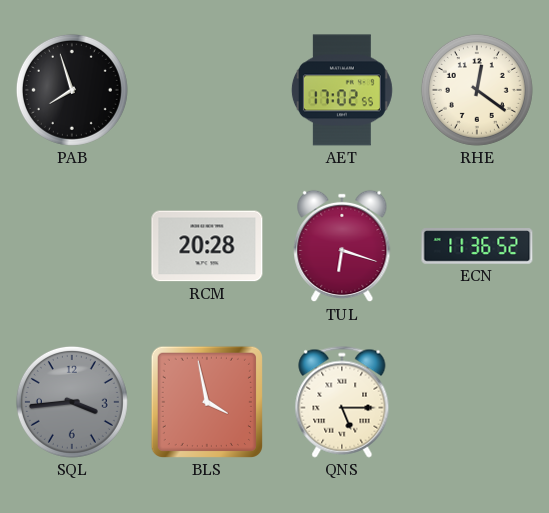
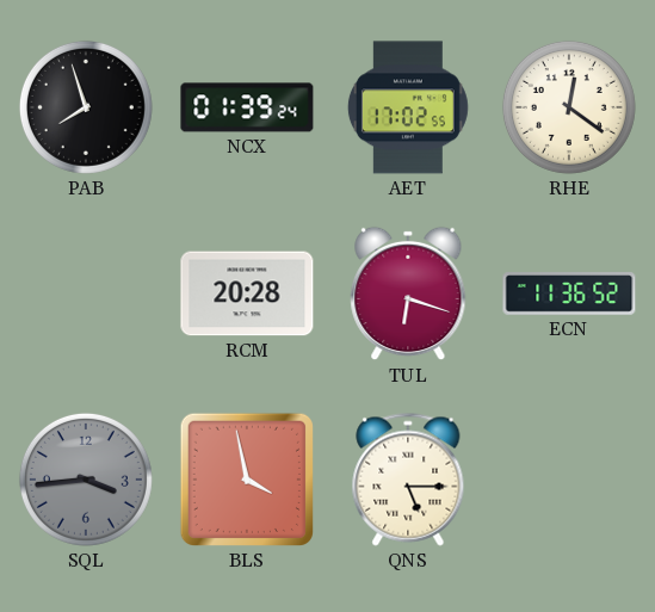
NCX: none -> 01:39 (247, 107)
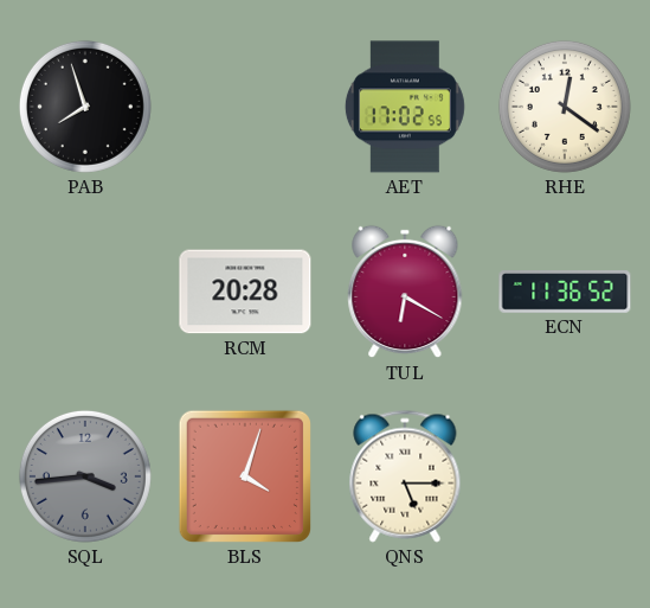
NCX: 01:39 -> none (247, 107)
TUL: 6:18 -> 6:20 (405, 292)
BLS: 3:58 -> 4:03 (245, 476)
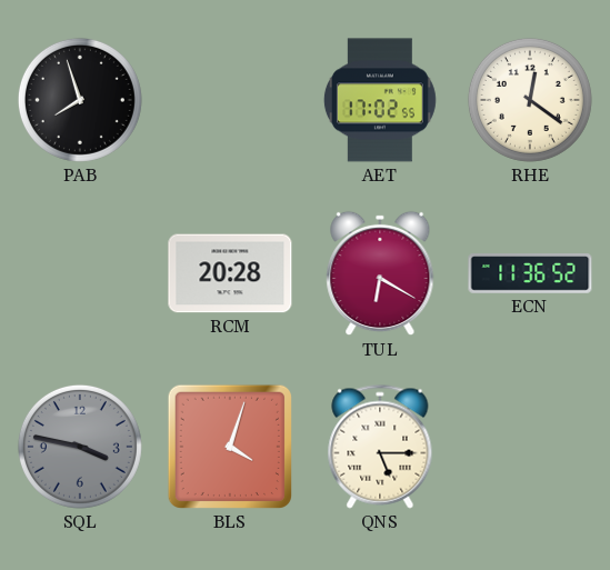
SQL: 3:44 -> 3:47 (80, 447)
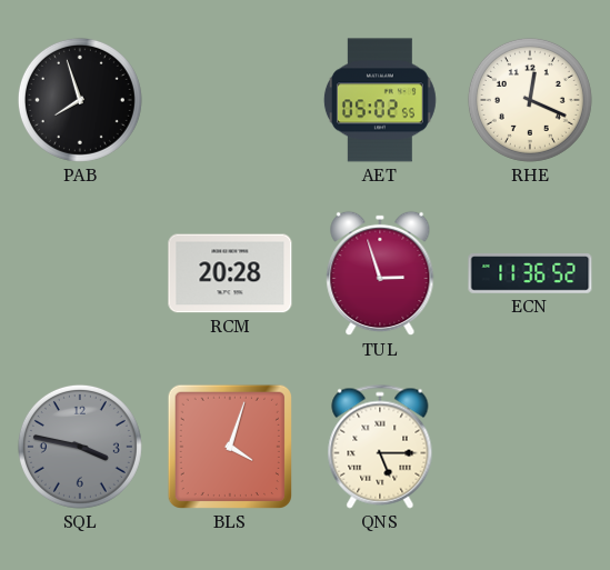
AET: 17:02 -> 05:02 (380, 100)
RHE: 12:21 -> 12:19 (530, 100)
TUL: 6:20 -> 2:57 (380, 273)
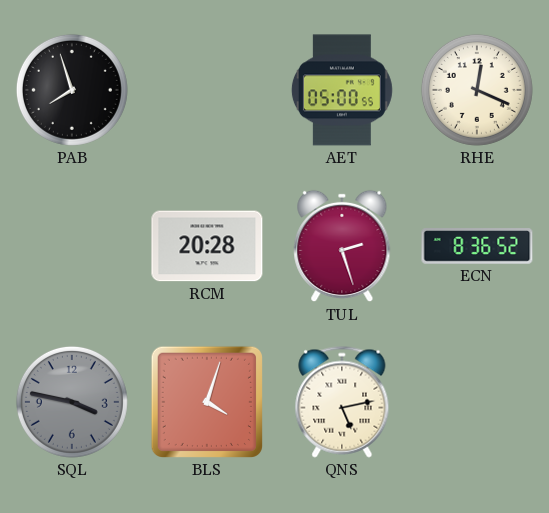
AET: 05:02 -> 05:00 (342, 90)
TUL: 2:57 -> 2:27 (342, 246)
ECN: 11:36 -> 8:36 (477, 246)
QNS: 5:15 -> 5:13 (342, 402)
